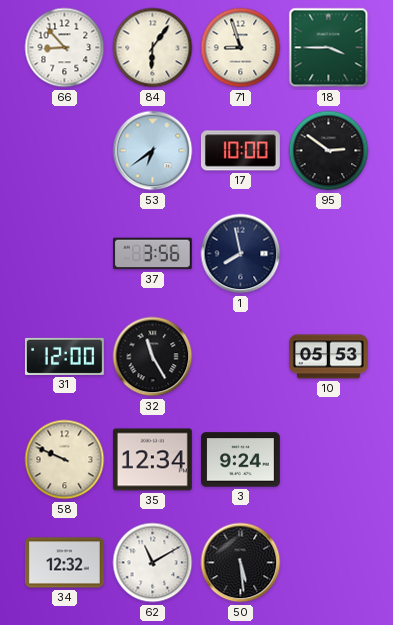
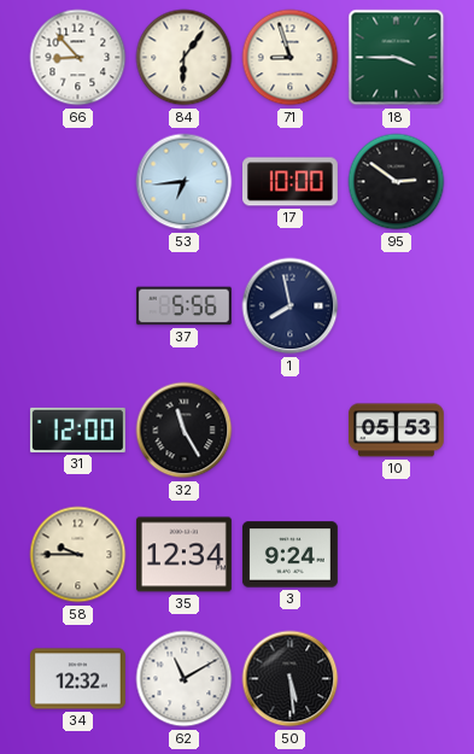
53: 6:39 -> 6:44 (185, 182)
37: 3:56 -> 5:56 (183, 306)
58: 9:49 -> 9:45 (78, 555)
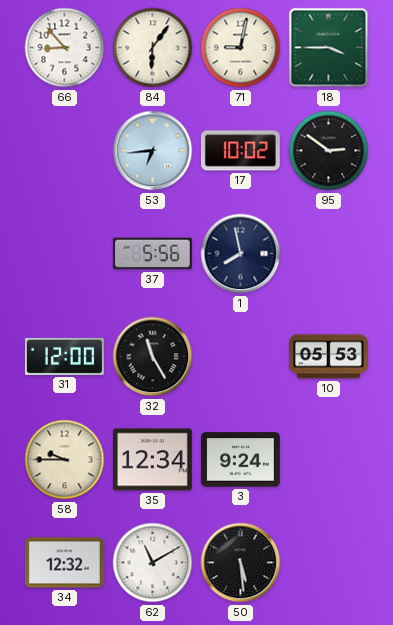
71: 8:57 -> 9:02 (241, 48)
17: 10:00 -> 10:02 (240, 151)
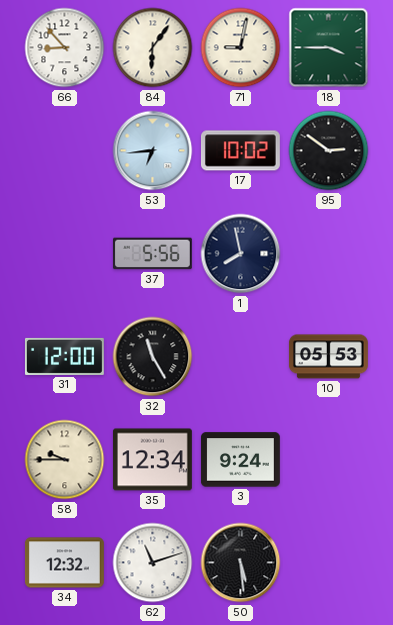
62: 11:10 -> 11:12 (153, 563)
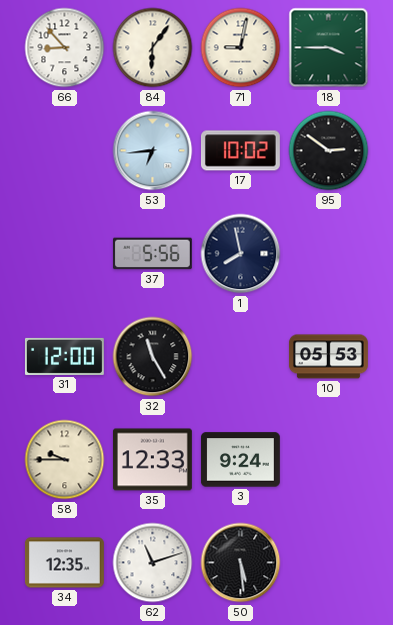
35: 12:34 -> 12:33 (152, 460)
34: 12:32 -> 12:35 (64, 563)
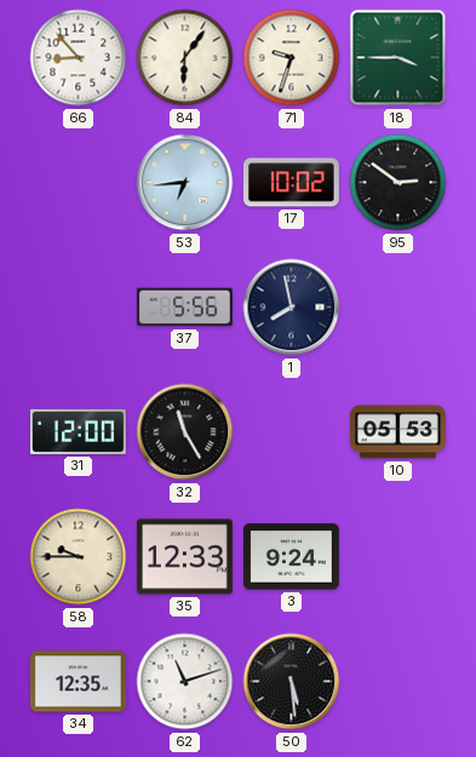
71: 9:02 -> 9:33 (292, 58)
